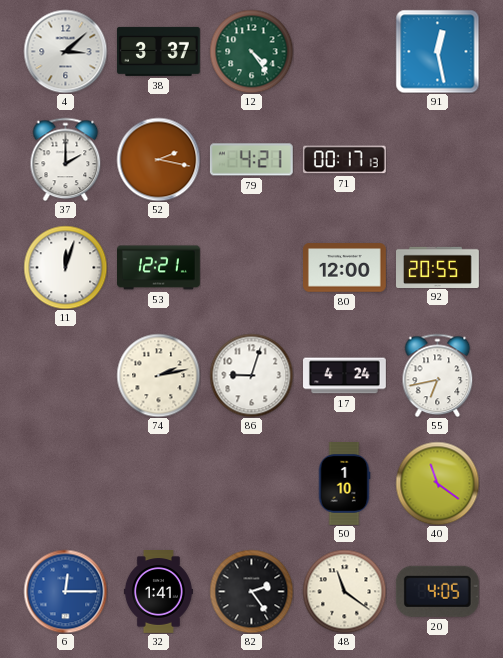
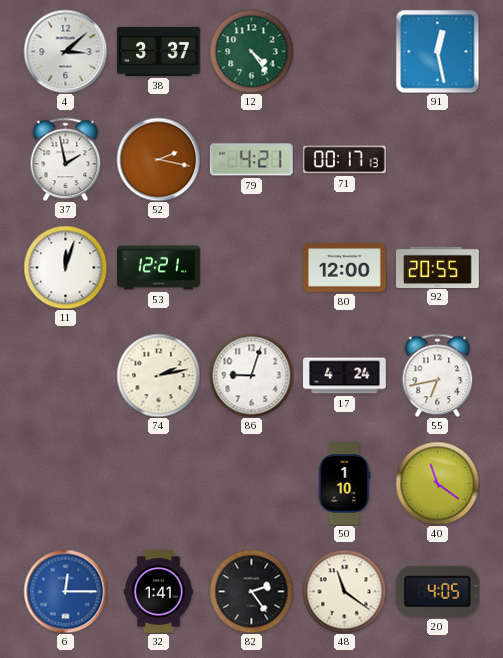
37: 2:00 -> 1:58 (66, 159)
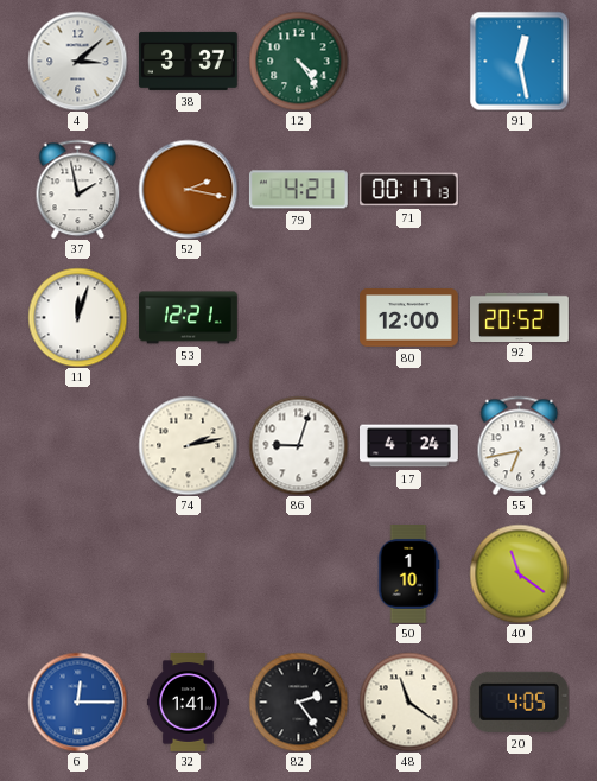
92: 20:55 -> 20:52 (520, 317)
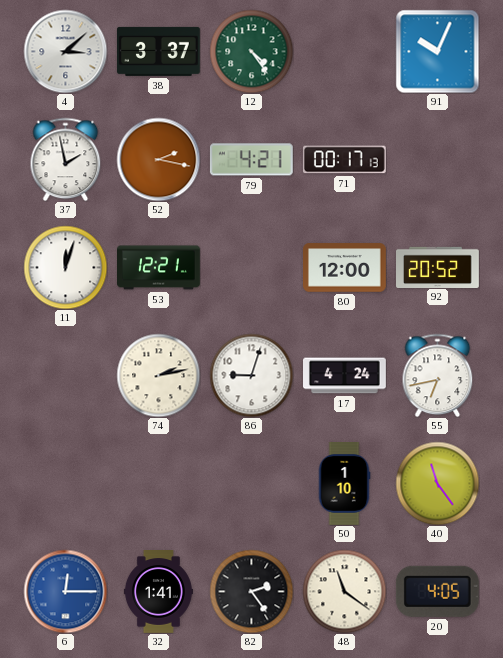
91: 12:28 -> 10:04 (437, 51)
40: 11:21 -> 11:24 (437, 483)
